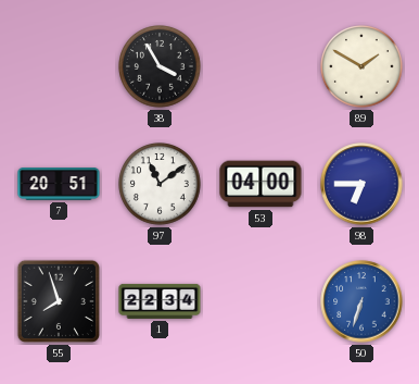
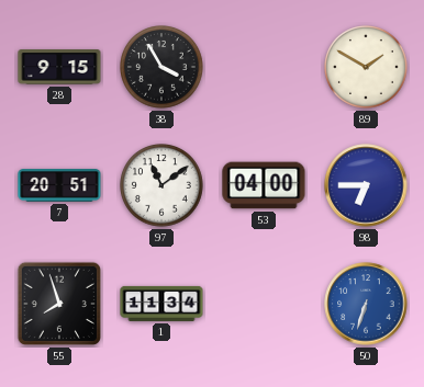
28: none -> 9:15 (59, 67)
1: 22:34 -> 11:34 (161, 304)
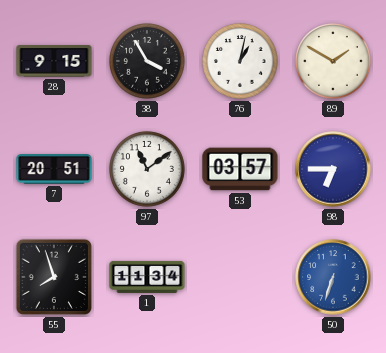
76: none -> 1:02 (241, 62)
53: 04:00 -> 03:57 (240, 169)
